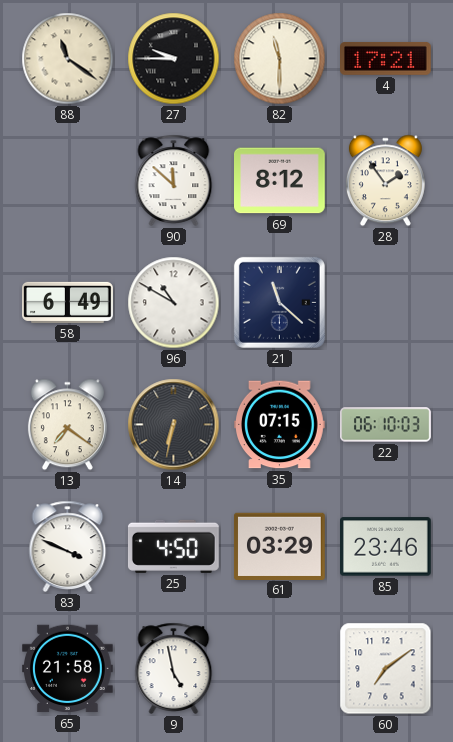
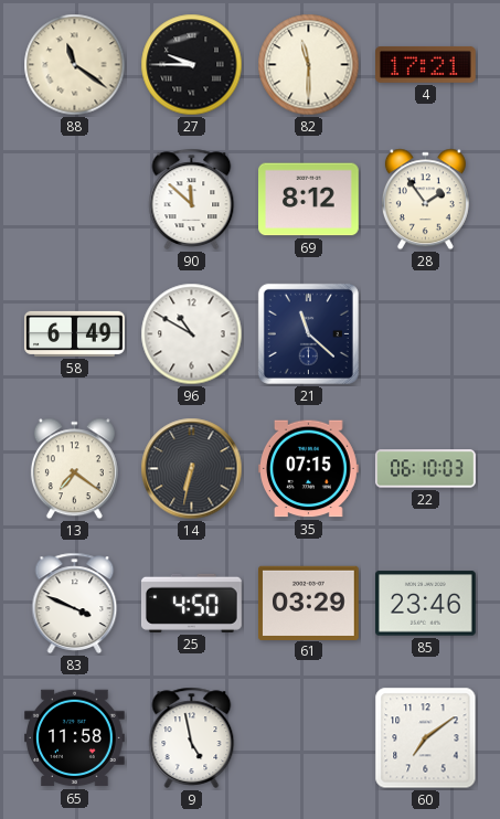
65: 21:58 -> 11:58 (75, 738)
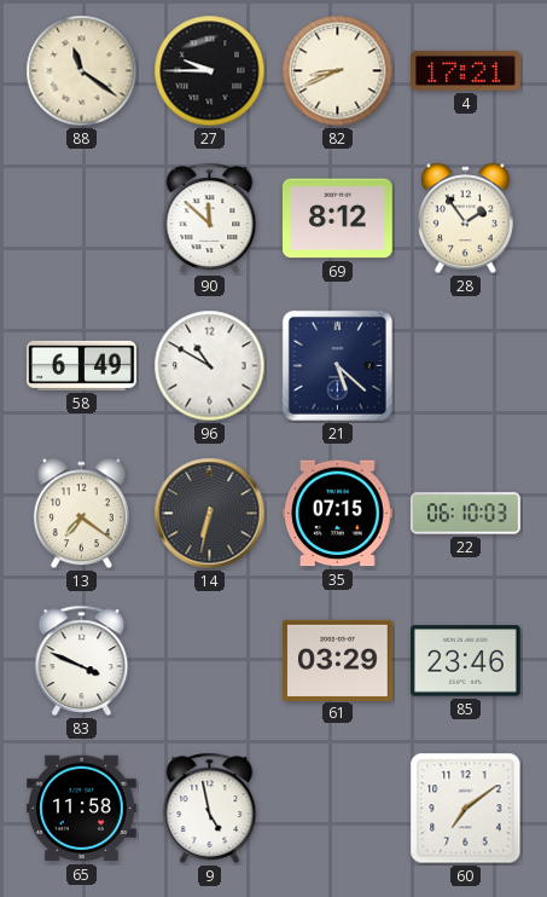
82: 11:30 -> 8:41 (338, 71)
21: 11:22 -> 5:22 (337, 365)
25: 4:50 -> none (191, 603)
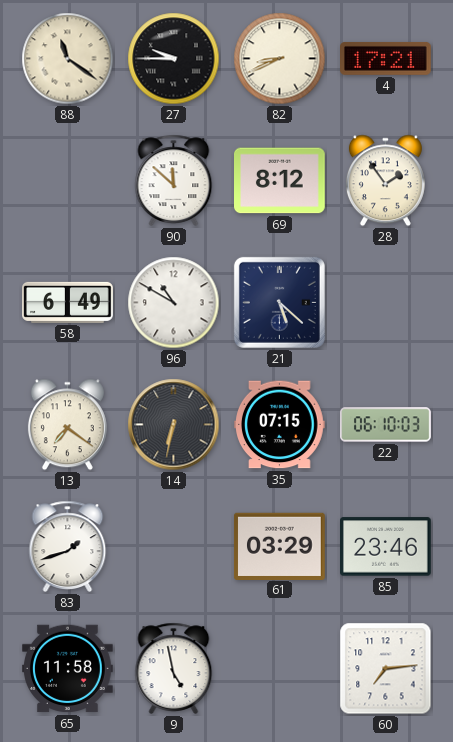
83: 3:49 -> 1:42 (68, 546)
60: 7:09 -> 7:14 (386, 669)
